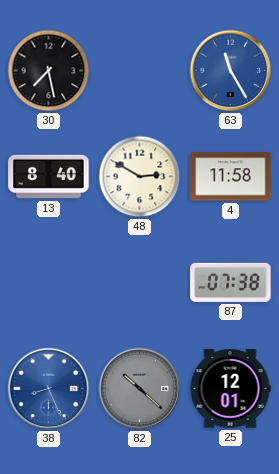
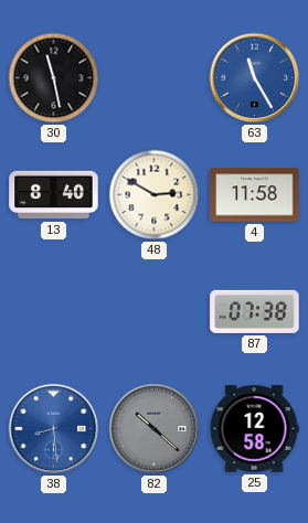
30: 7:28 -> 11:28 (54, 78)
38: 8:26 -> 8:29 (54, 429)
25: 12:01 -> 12:58 (254, 429)
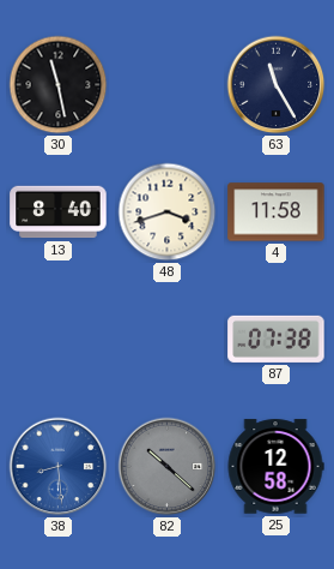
63 dial: blue -> navy (277, 85)
48: 2:50 -> 3:42 (168, 212)
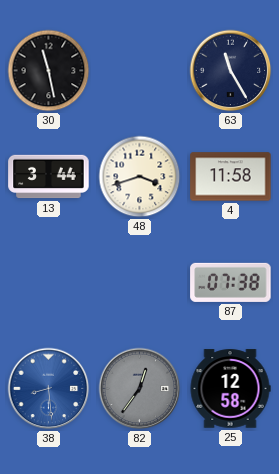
13: 8:40 -> 3:44 (49, 177)
82: 10:22 -> 12:36 (140, 389)
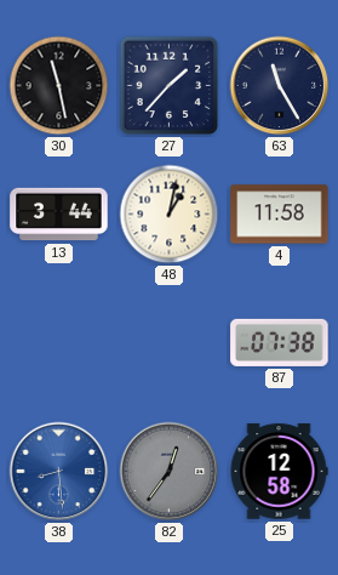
27: none -> 1:37 (170, 86)
48: 3:42 -> 1:02 (170, 215)
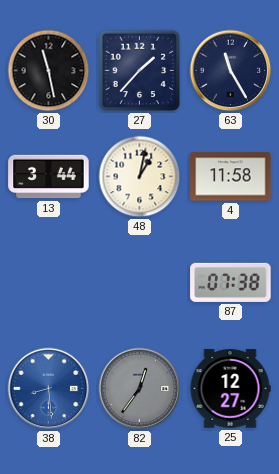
25: 12:58 -> 12:27 (230, 389)
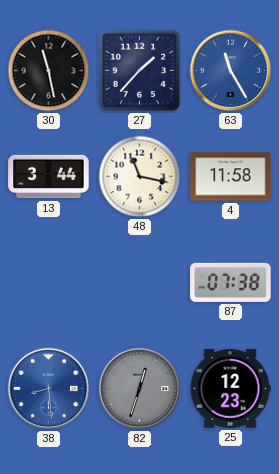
63 dial: navy -> blue (231, 71)
48: 1:02 -> 11:17 (140, 177)
82: 12:36 -> 12:33 (140, 389)
25: 12:27 -> 12:23 (230, 389)
